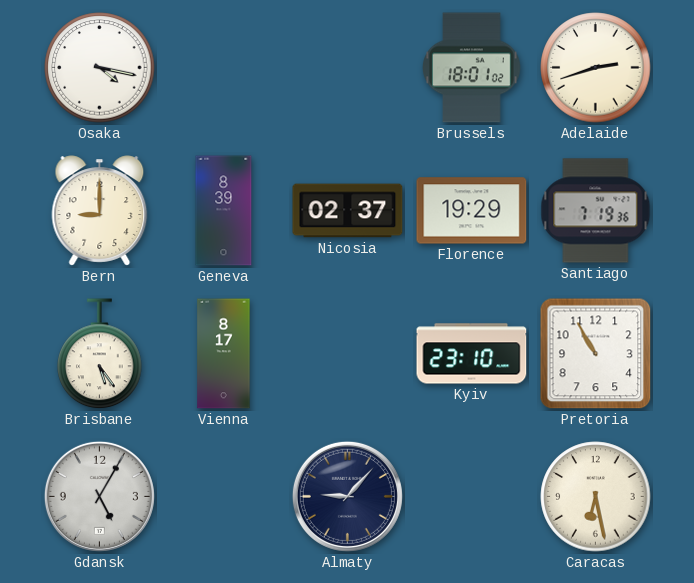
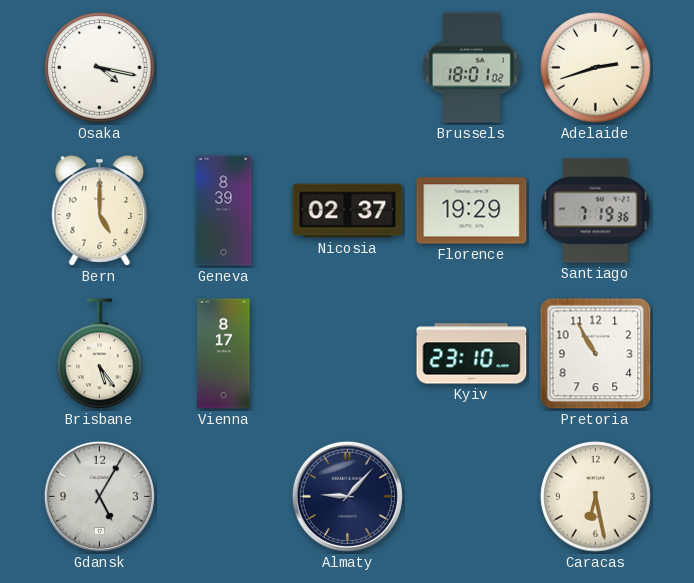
Bern: 9:00 -> 5:00 (100, 211)
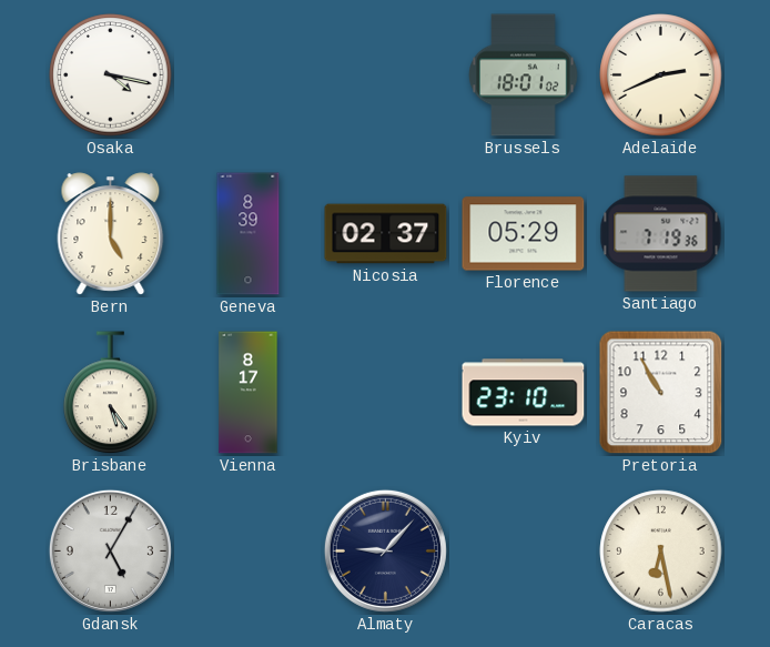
Adelaide: 2:42 -> 2:41 (661, 75)
Florence: 19:29 -> 05:29 (524, 234)
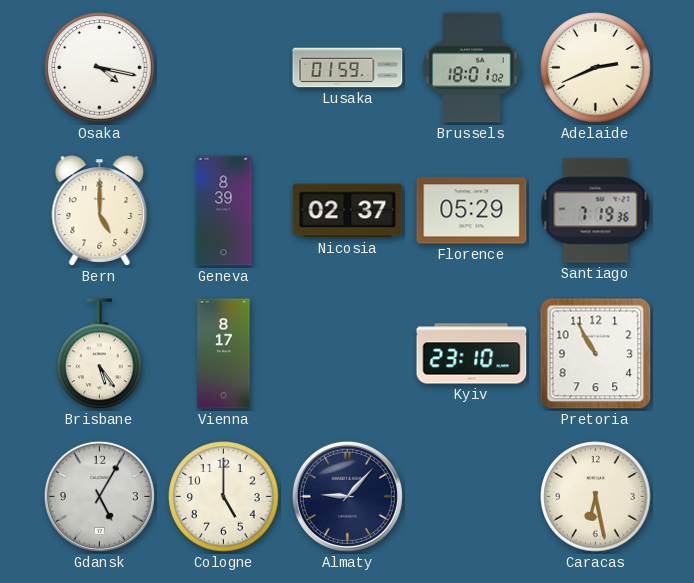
Lusaka: none -> 01:59 (348, 68)
Cologne: none -> 5:00 (224, 497)
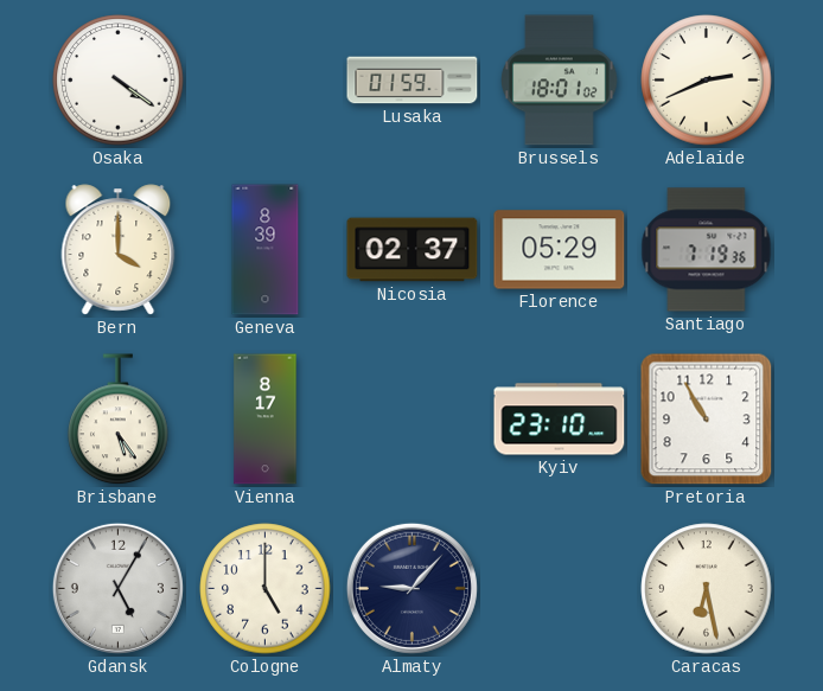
Osaka: 4:17 -> 4:21 (119, 81)
Bern: 5:00 -> 4:00 (119, 250)
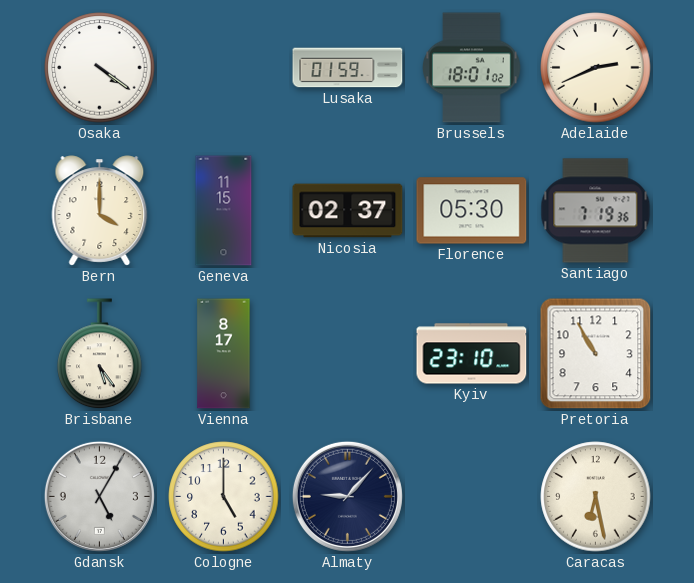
Geneva: 8:39 -> 11:15 (224, 211)
Florence: 05:29 -> 05:30 (472, 211)
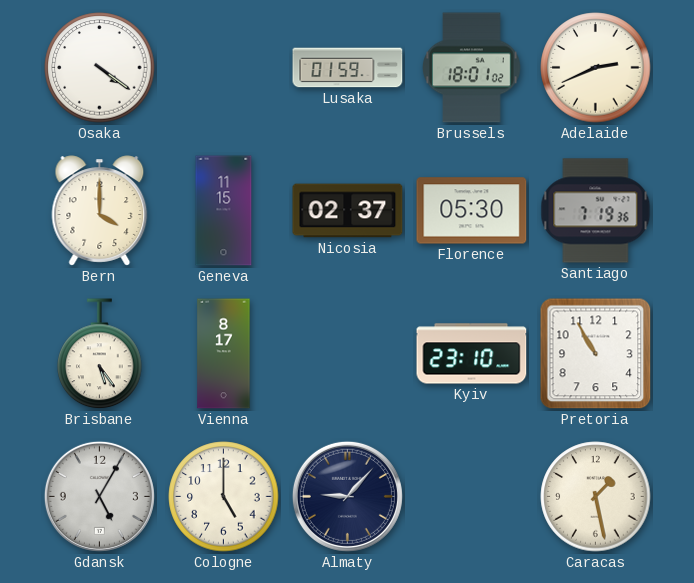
Caracas: 6:28 -> 1:28 (596, 497)
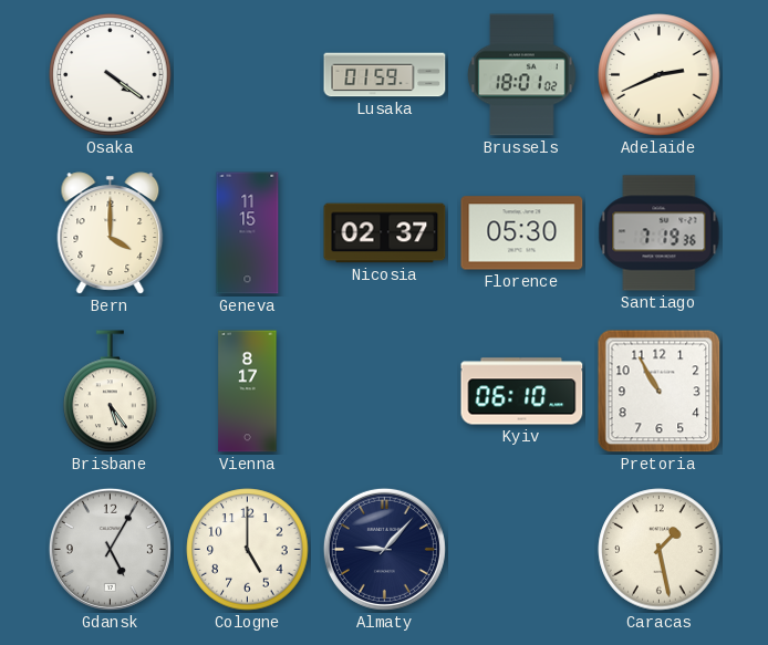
Kyiv: 23:10 -> 06:10 (522, 392)
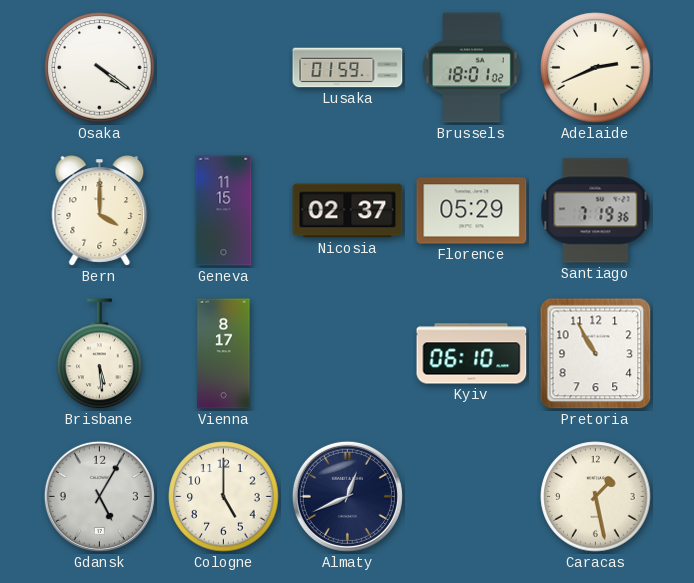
Florence: 05:30 -> 05:29 (472, 211)
Brisbane: 5:24 -> 5:29 (100, 354)
Almaty: 9:07 -> 12:41 (347, 496)
